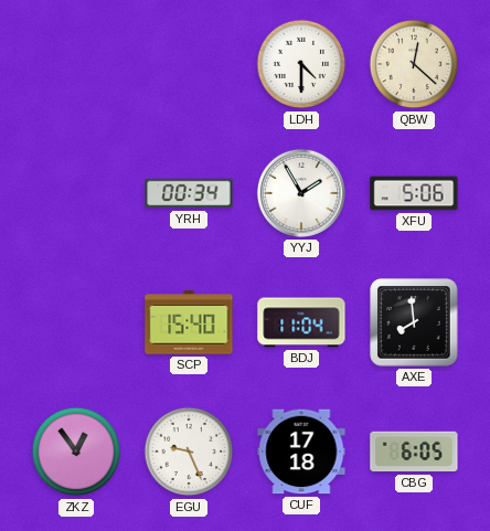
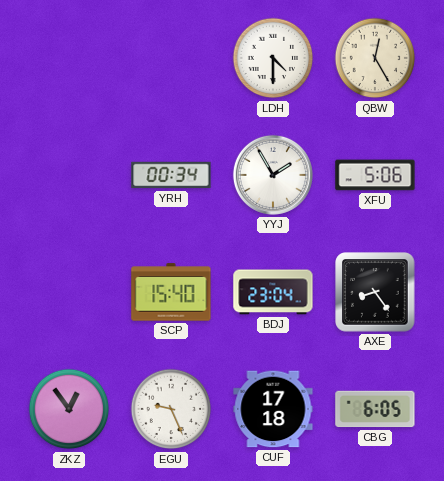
QBW: 12:22 -> 12:25 (375, 58)
BDJ: 11:04 -> 23:04 (273, 292)
AXE: 7:59 -> 8:24 (375, 292)
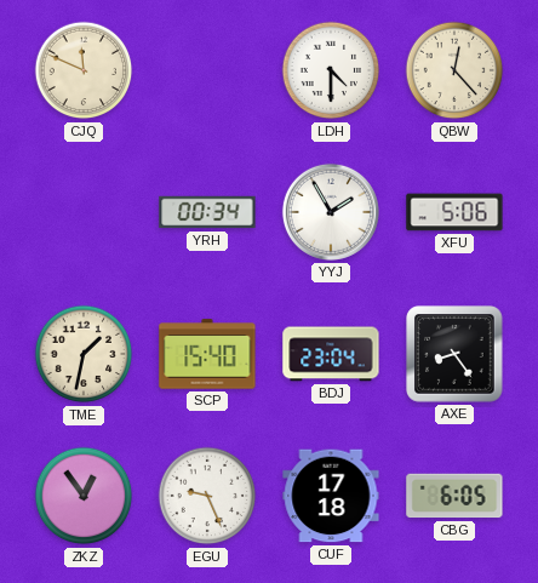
CJQ: none -> 11:49 (84, 70)
QBW: 12:25 -> 12:23 (454, 70)
TME: none -> 1:32 (84, 354)
